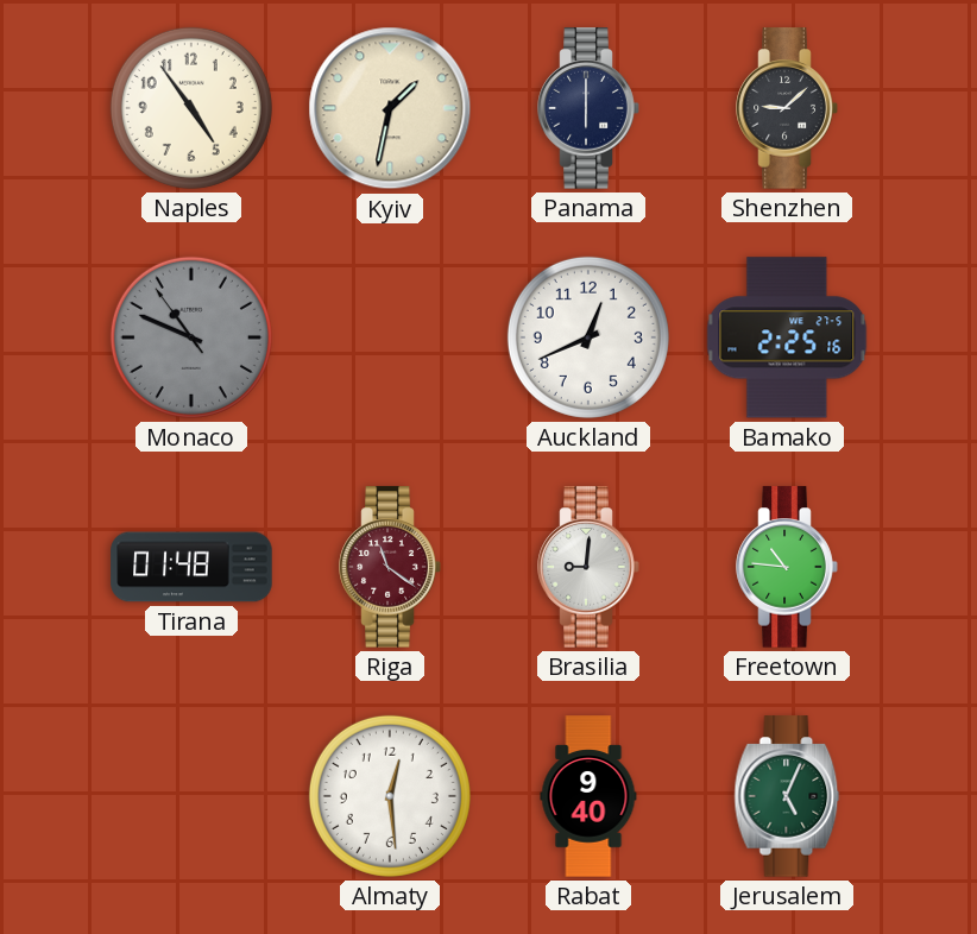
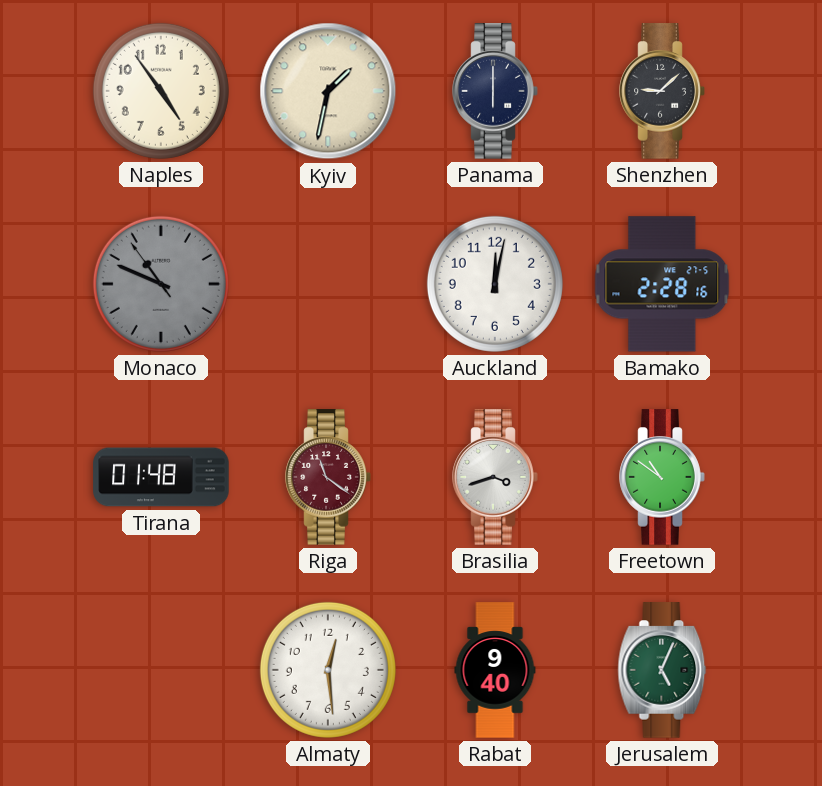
Auckland: 12:41 -> 12:02 (495, 284)
Bamako: 2:25 -> 2:28 (662, 284)
Brasilia: 9:01 -> 3:42 (495, 477)
Freetown: 10:46 -> 10:51 (662, 477)
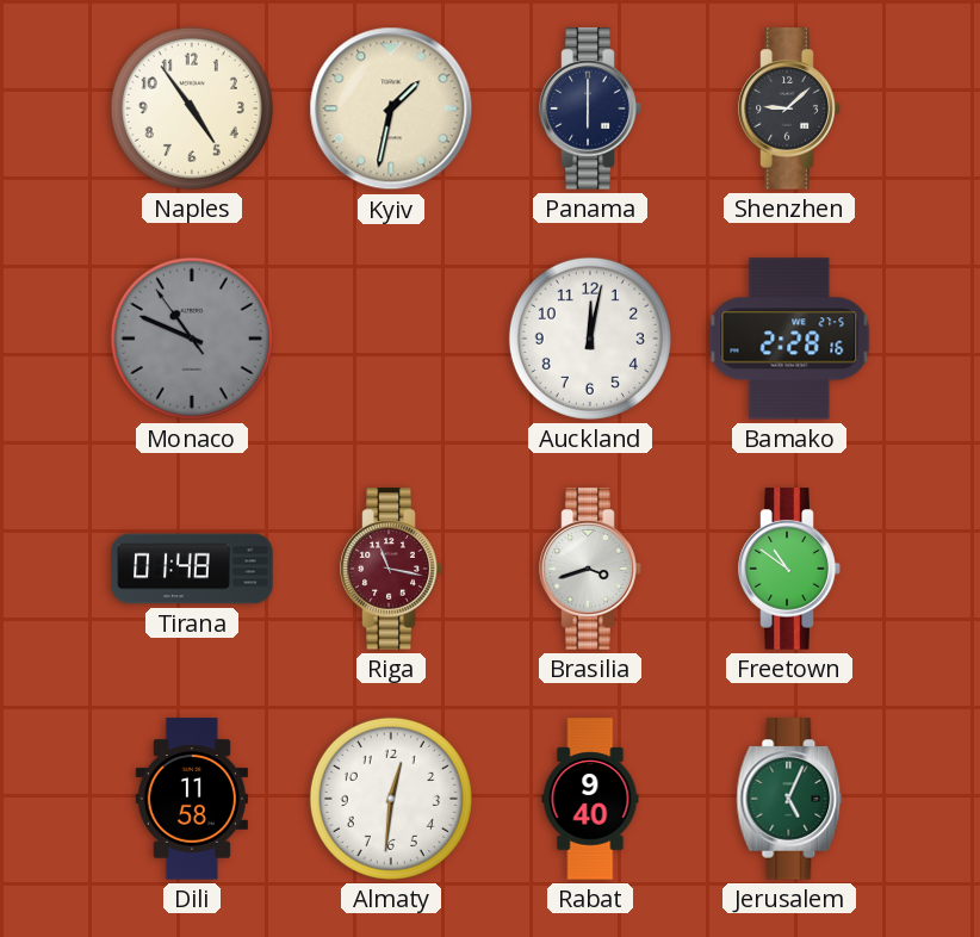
Riga: 11:21 -> 11:17 (391, 569)
Dili: none -> 11:58 (192, 799)
Almaty: 12:29 -> 12:31 (391, 799)
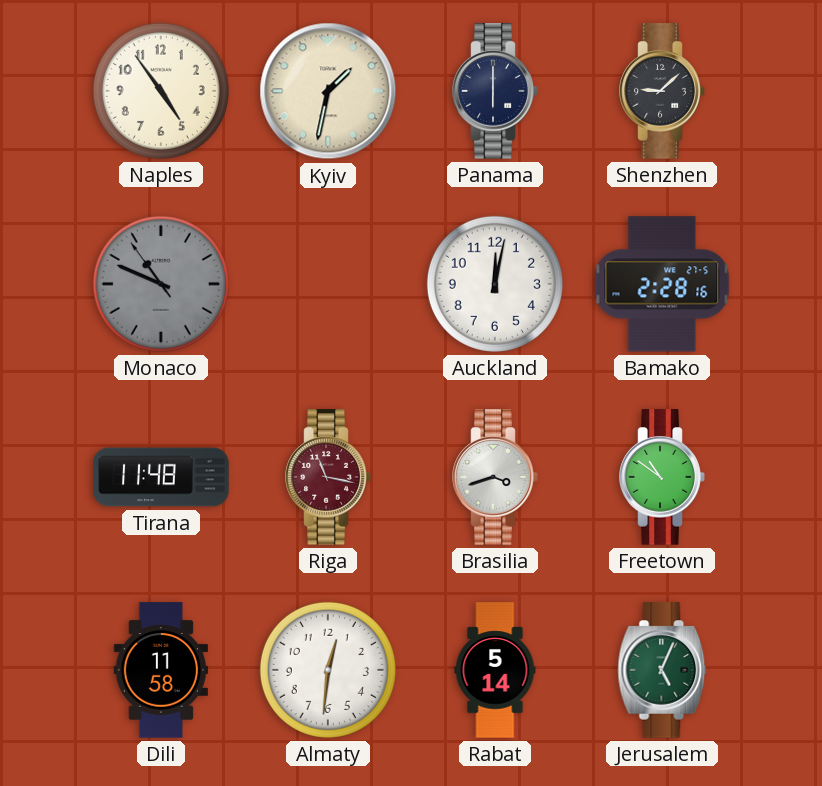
Tirana: 01:48 -> 11:48 (161, 477)
Rabat: 9:40 -> 5:14 (495, 670)
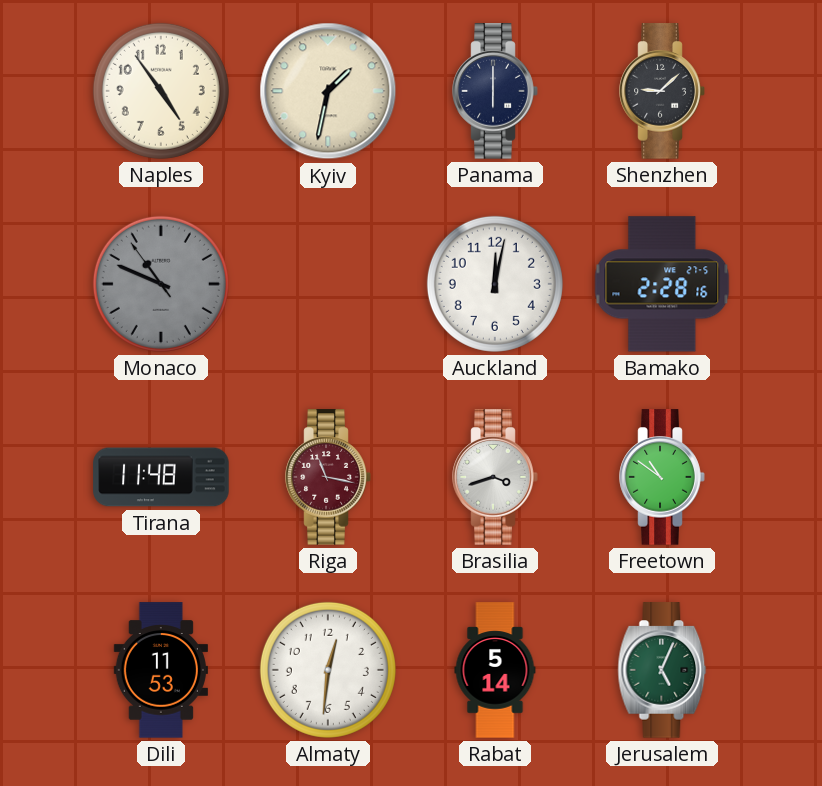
Dili: 11:58 -> 11:53 (161, 670)
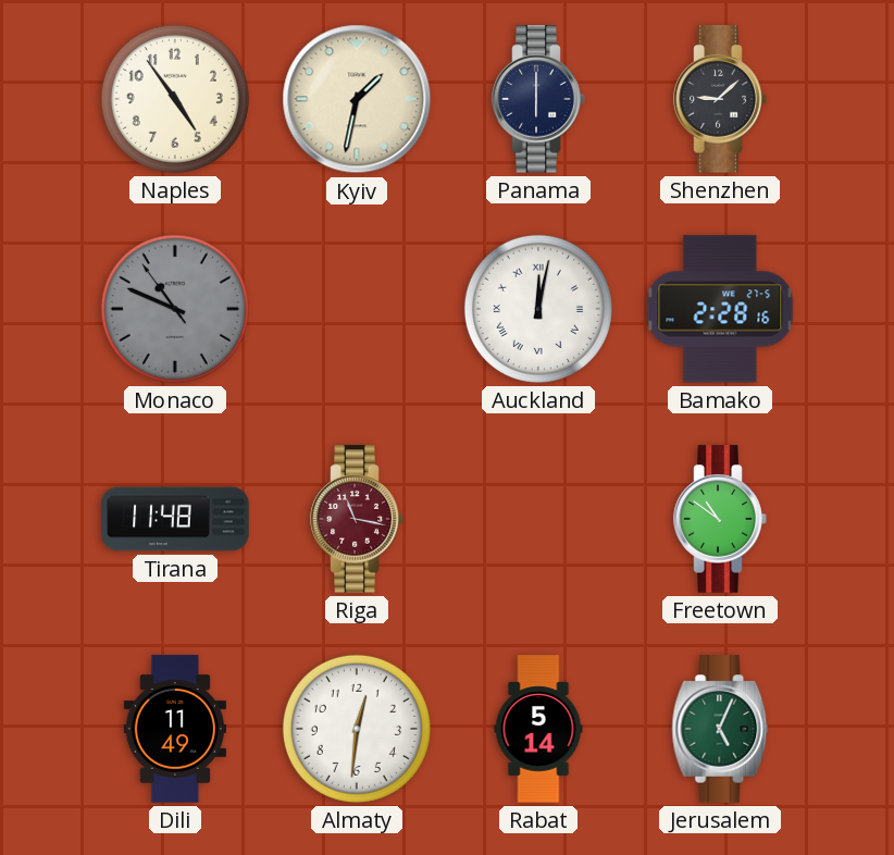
Auckland numerals: Arabic -> Roman (538, 309)
Brasilia: 3:42 -> none (495, 477)
Dili: 11:53 -> 11:49 (175, 729)
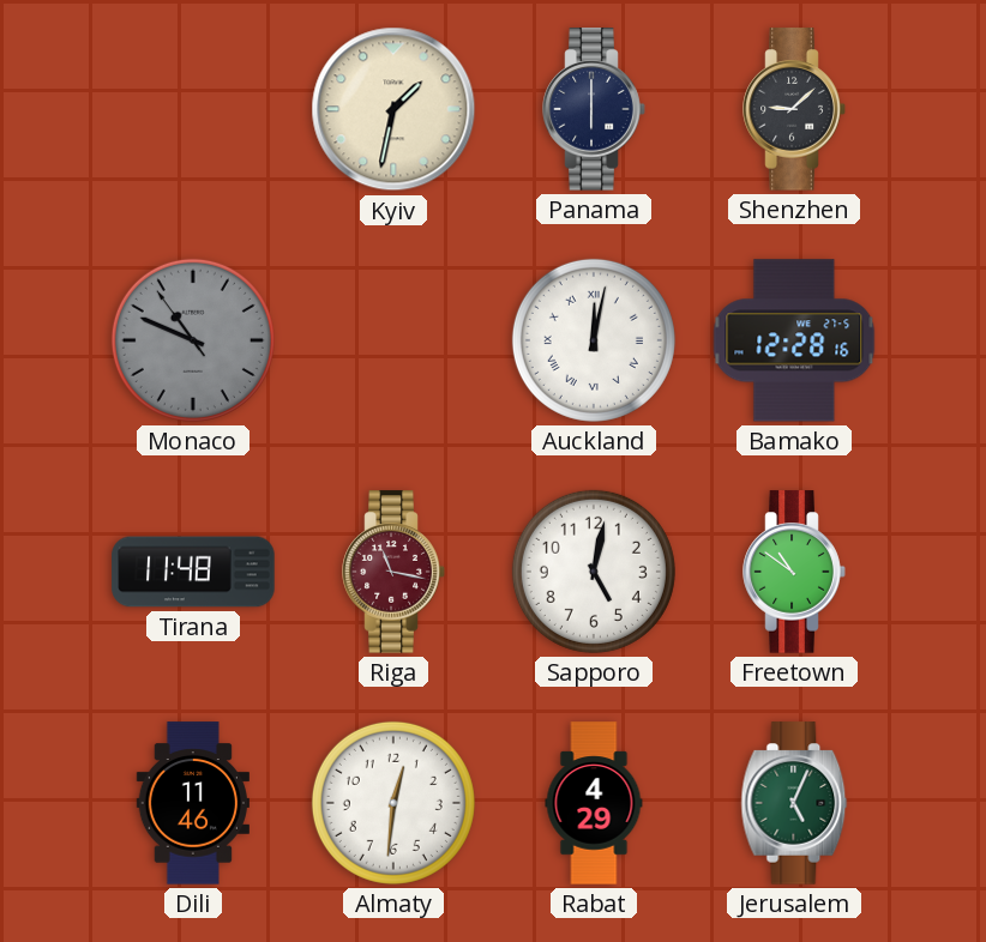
Naples: 4:54 -> none (175, 99)
Bamako: 2:28 -> 12:28 (794, 340)
Sapporo: none -> 5:02 (594, 572)
Dili: 11:49 -> 11:46 (193, 803)
Rabat: 5:14 -> 4:29 (594, 803)
